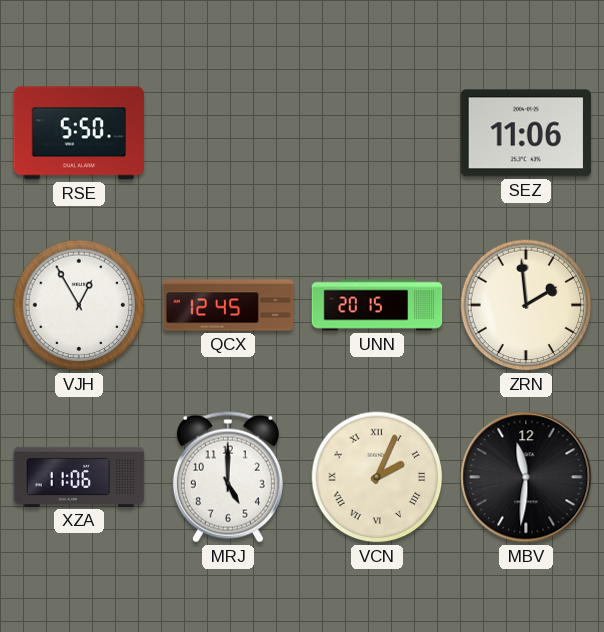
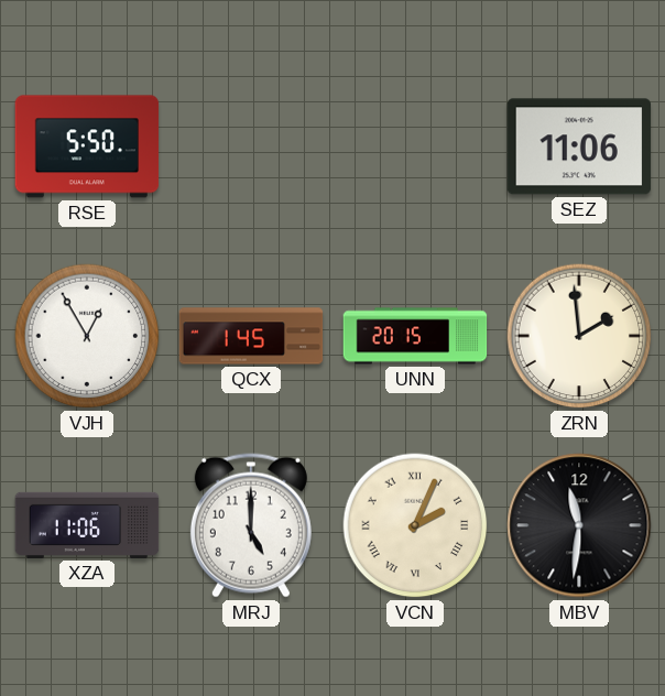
QCX: 12:45 -> 1:45 (251, 336)
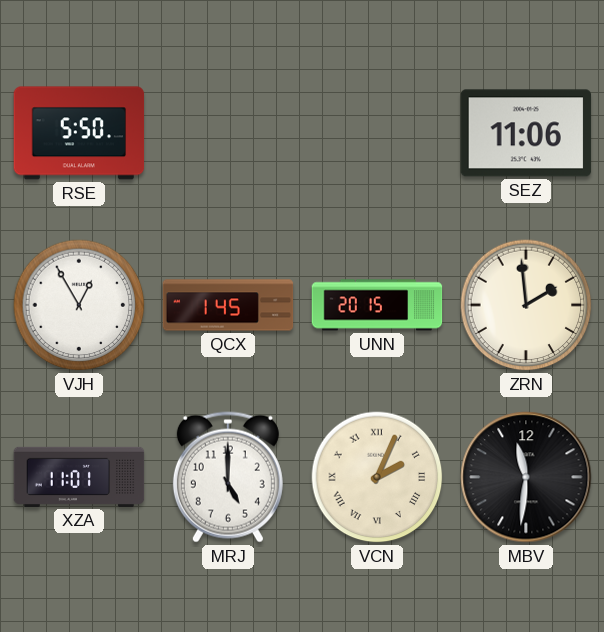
XZA: 11:06 -> 11:01 (79, 477)
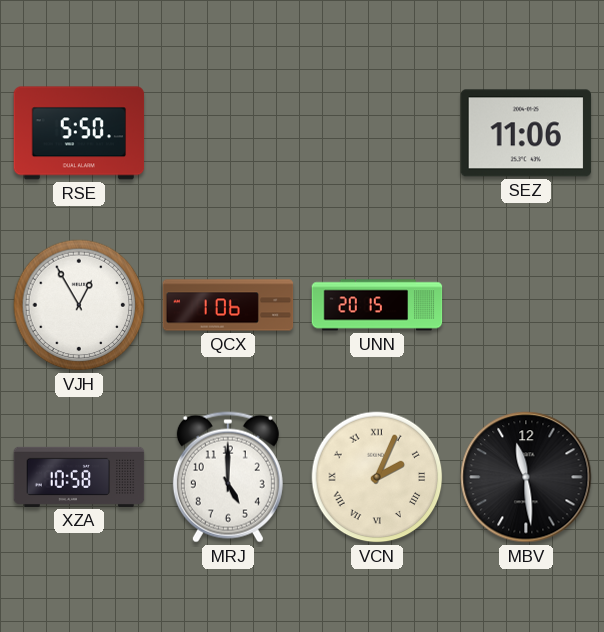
QCX: 1:45 -> 1:06 (228, 305)
ZRN: 1:59 -> none (526, 305)
XZA: 11:01 -> 10:58 (79, 477)
MBV: 11:31 -> 11:29 (526, 477)
